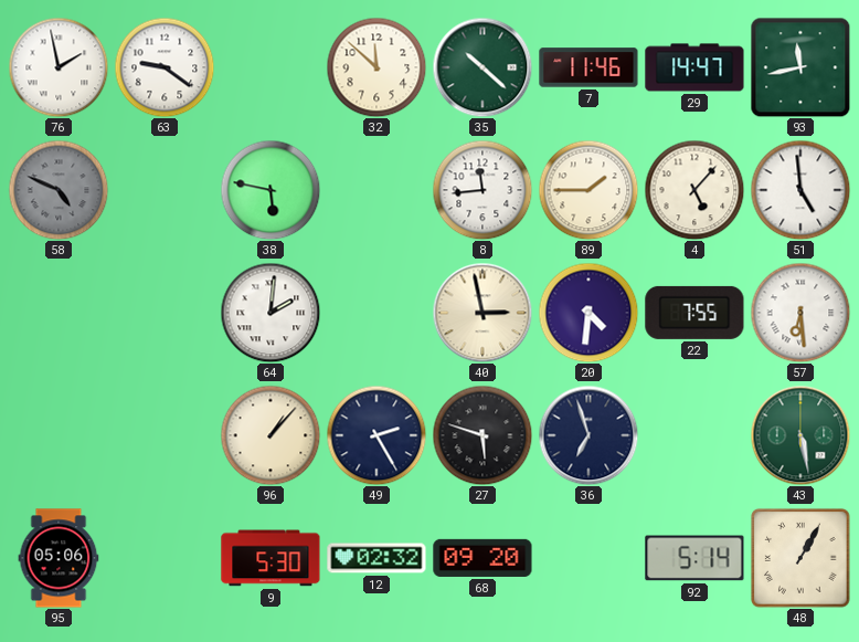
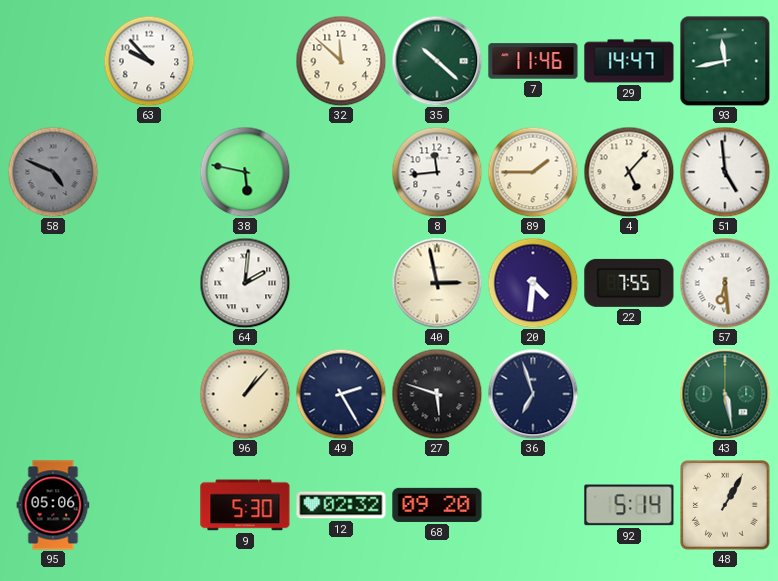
76: 1:58 -> none (59, 67)
63: 9:21 -> 9:53 (149, 61)
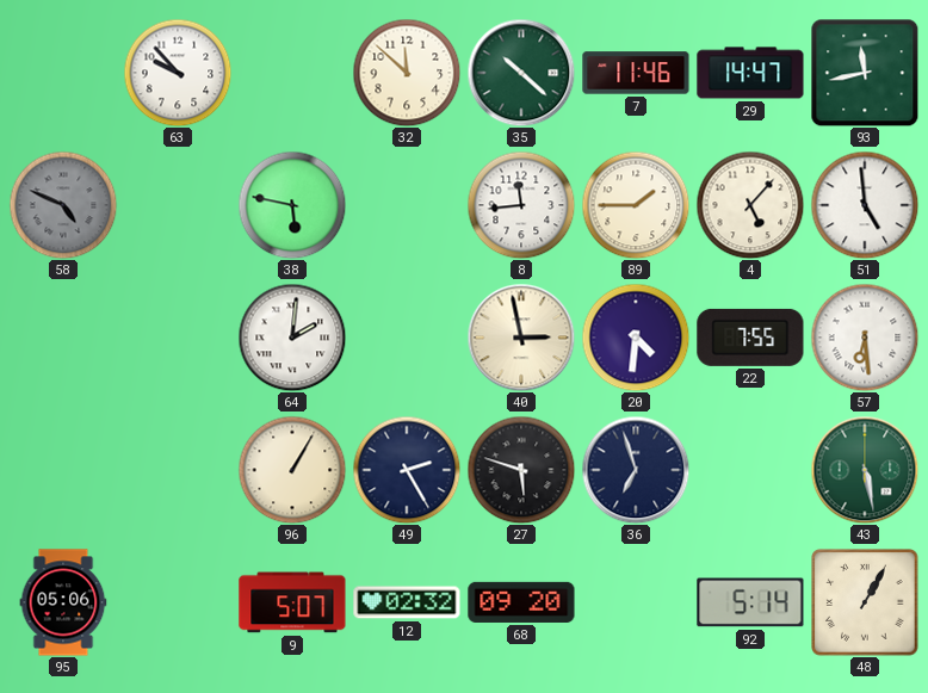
96: 1:07 -> 1:05 (292, 470)
9: 5:30 -> 5:07 (292, 602)
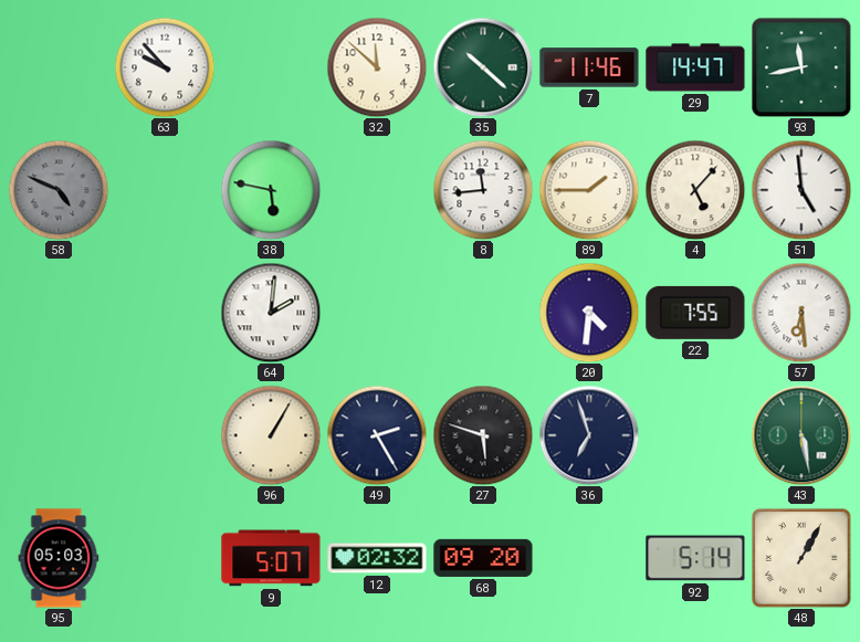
40: 2:58 -> none (521, 338)
95: 05:06 -> 05:03 (59, 558)
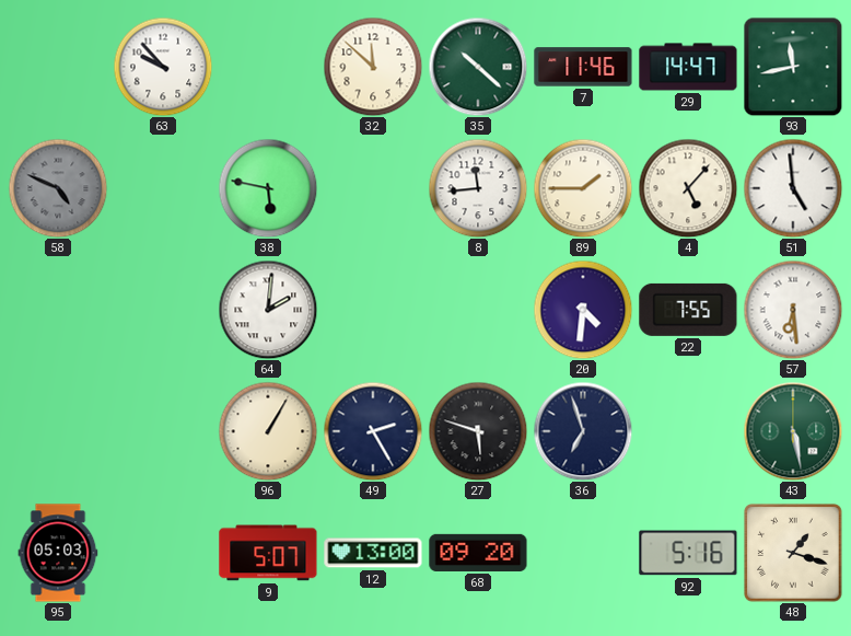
12: 02:32 -> 13:00 (373, 553)
92: 5:14 -> 5:16 (688, 553)
48: 1:05 -> 1:18 (793, 553)
